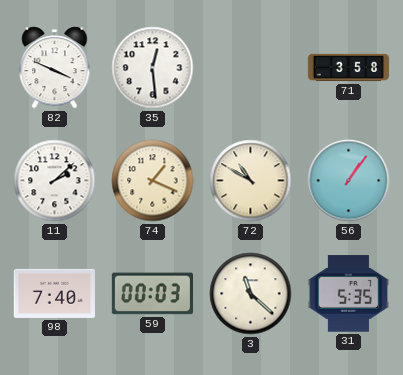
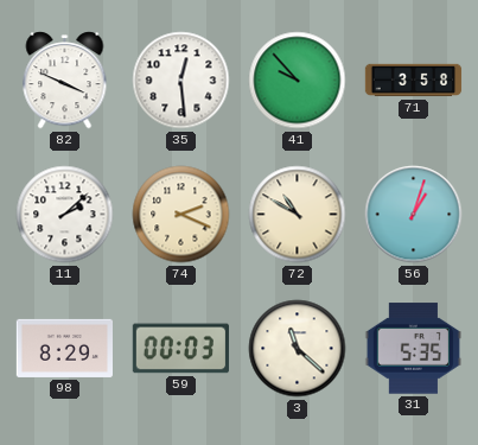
41: none -> 9:53 (298, 81)
74: 1:19 -> 2:19 (181, 215)
56: 1:06 -> 1:03 (414, 215)
98: 7:40 -> 8:29 (64, 348)
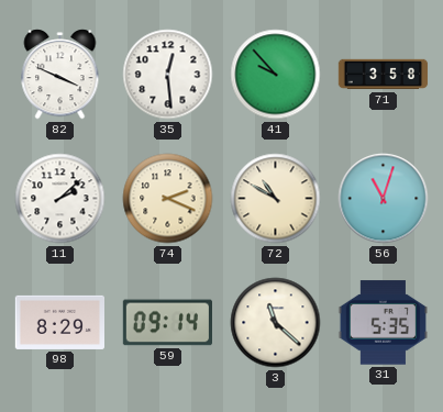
56: 1:03 -> 11:03 (384, 199)
59: 00:03 -> 09:14 (167, 323)
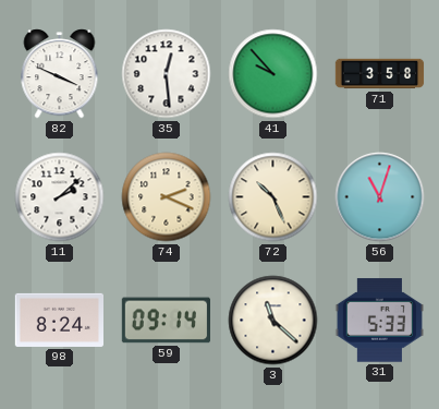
72: 10:50 -> 10:26 (273, 197)
98: 8:29 -> 8:24 (59, 320)
31: 5:35 -> 5:33 (379, 321)
